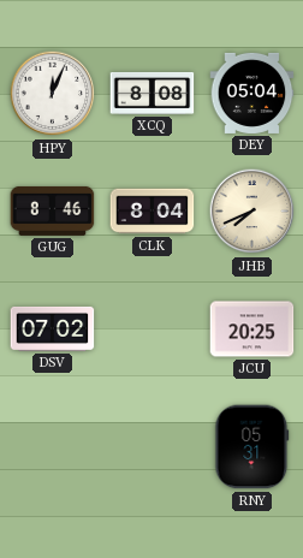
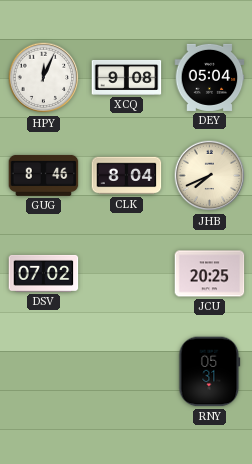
XCQ: 8:08 -> 9:08 (127, 77)
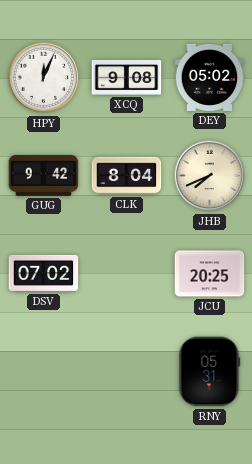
DEY: 05:04 -> 05:02 (210, 77)
GUG: 8:46 -> 9:42 (44, 175)
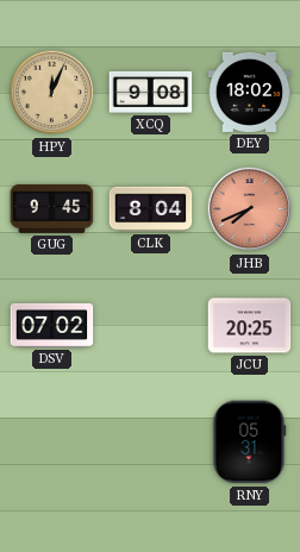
HPY dial: white -> champagne (52, 93)
DEY: 05:02 -> 18:02 (250, 92)
GUG: 9:42 -> 9:45 (52, 208)
JHB dial: cream -> salmon (250, 209)
